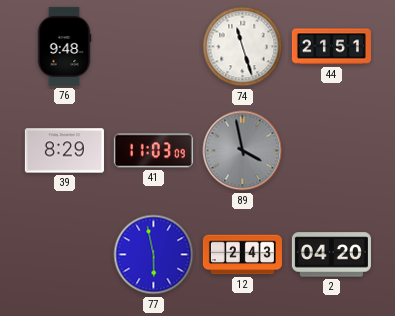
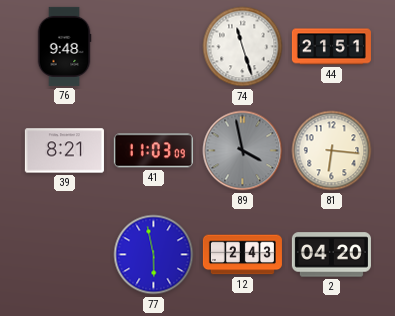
39: 8:29 -> 8:21 (64, 151)
81: none -> 6:16 (332, 151)
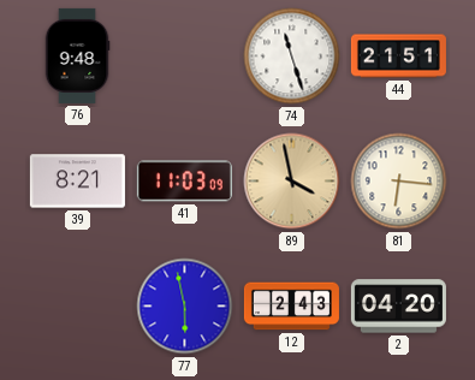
89 dial: grey -> champagne (292, 182)
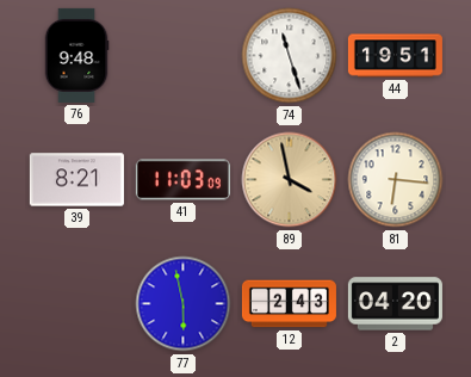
44: 21:51 -> 19:51 (395, 56)
